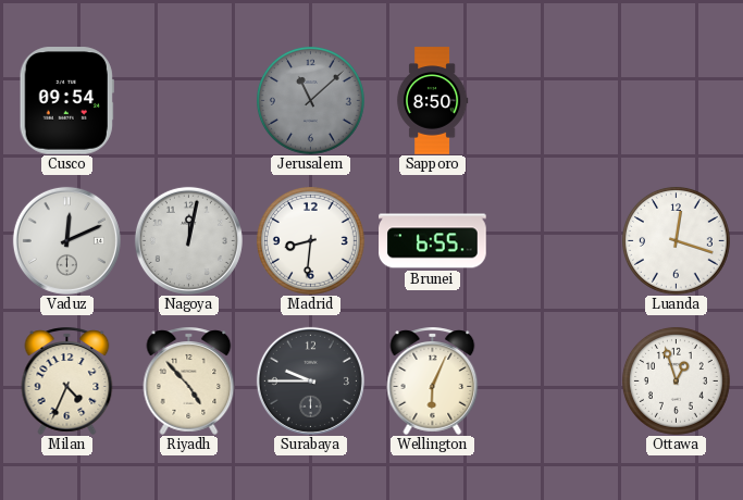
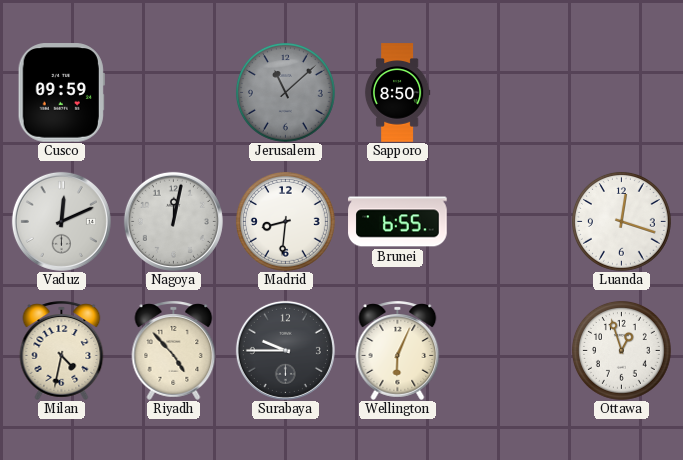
Cusco: 09:54 -> 09:59 (61, 93)
Milan: 4:34 -> 4:32 (62, 350)
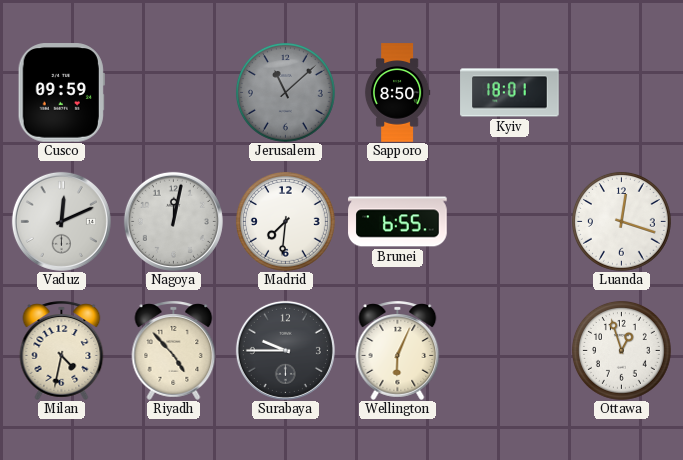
Kyiv: none -> 18:01 (510, 93)
Madrid: 8:31 -> 7:31 (285, 221)
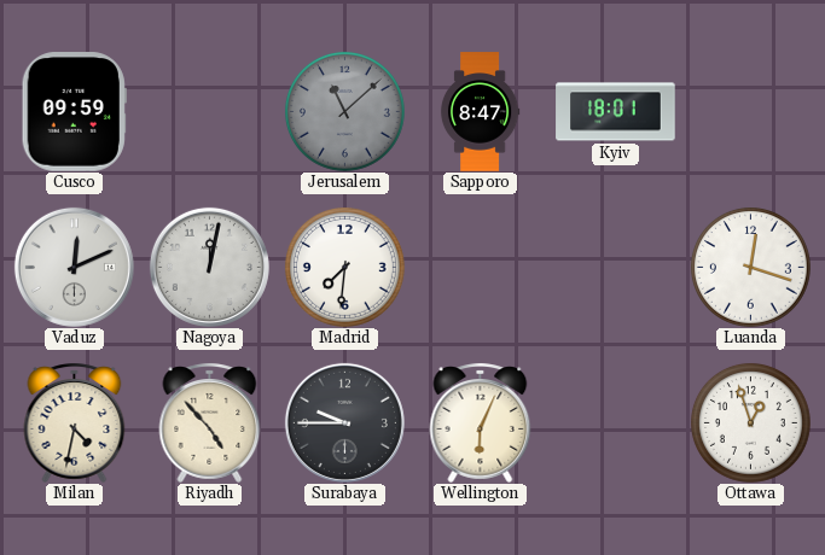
Sapporo: 8:50 -> 8:47 (480, 112)
Brunei: 6:55 -> none (398, 222)
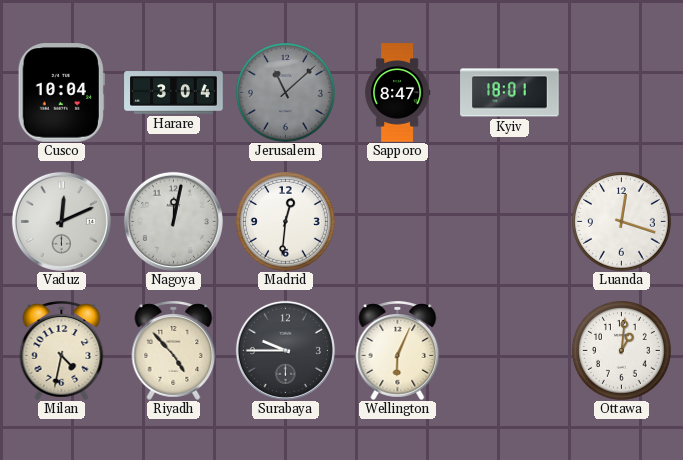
Cusco: 09:59 -> 10:04 (61, 93)
Harare: none -> 3:04 (174, 93)
Madrid: 7:31 -> 12:31 (285, 221)
Ottawa: 12:57 -> 1:01 (621, 350)
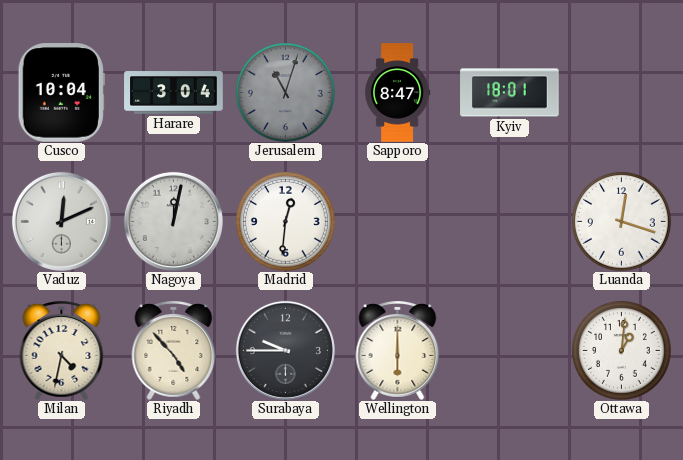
Jerusalem: 11:08 -> 11:03 (285, 92)
Wellington: 6:04 -> 6:00 (398, 350)
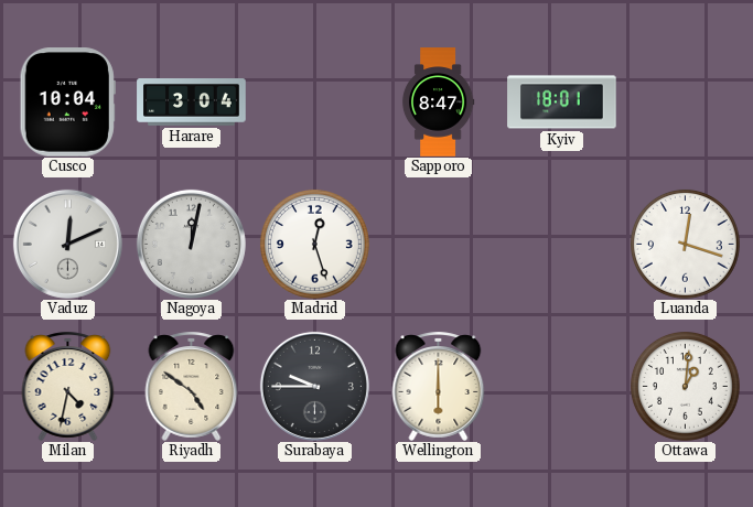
Jerusalem: 11:03 -> none (285, 92)
Madrid: 12:31 -> 12:27 (314, 244)
Riyadh: 4:53 -> 4:51 (192, 386)
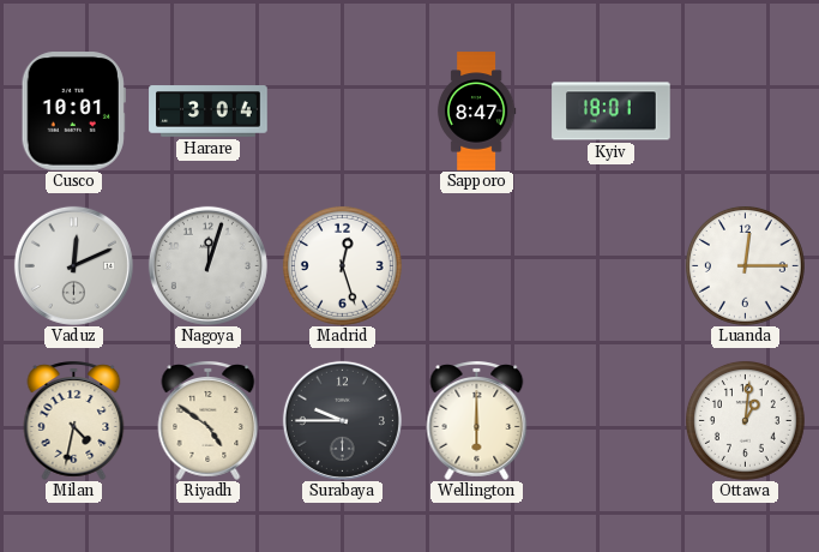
Cusco: 10:04 -> 10:01 (73, 112)
Nagoya: 12:02 -> 12:03 (207, 265)
Luanda: 12:18 -> 12:15 (745, 265)
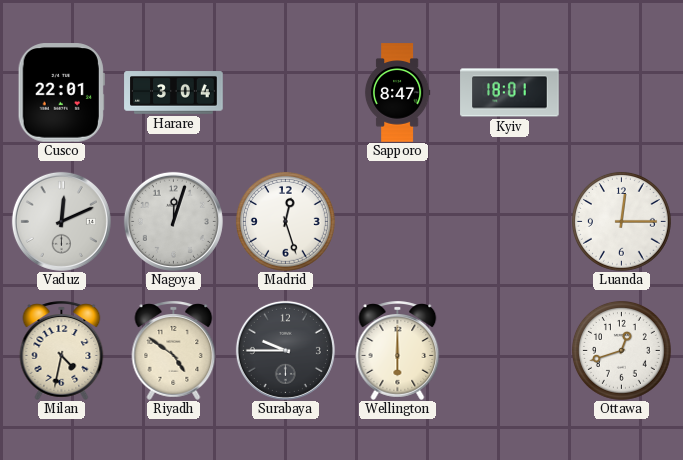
Cusco: 10:01 -> 22:01 (61, 93)
Ottawa: 1:01 -> 12:42 (621, 350)
